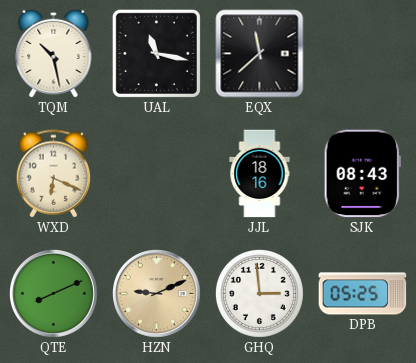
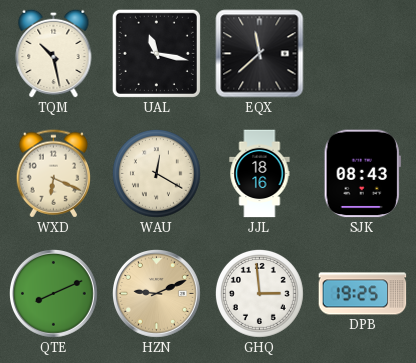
WAU: none -> 12:20 (156, 173)
DPB: 05:25 -> 19:25 (363, 294)
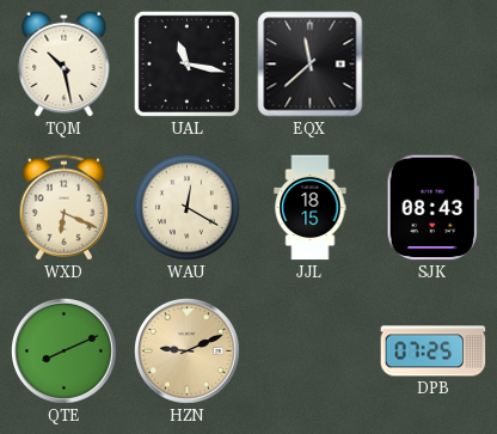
JJL: 18:16 -> 18:15 (311, 208)
GHQ: 2:59 -> none (259, 293)
DPB: 19:25 -> 07:25 (434, 352)
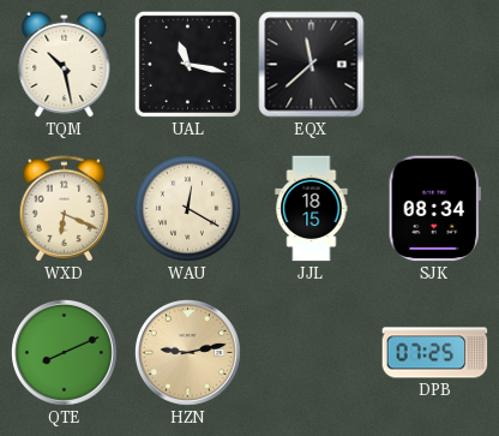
SJK: 08:43 -> 08:34 (434, 209)
HZN: 9:11 -> 9:13 (188, 353)
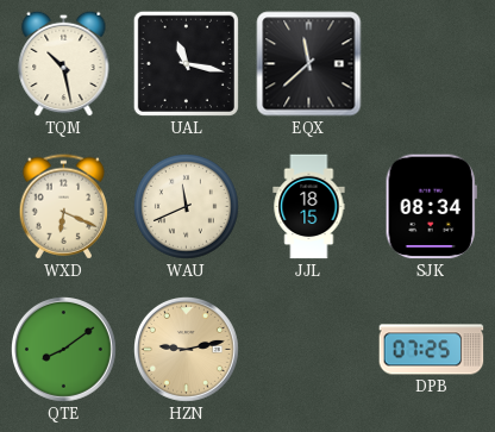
WAU: 12:20 -> 11:41 (186, 206)
QTE: 8:11 -> 8:09 (64, 350)
